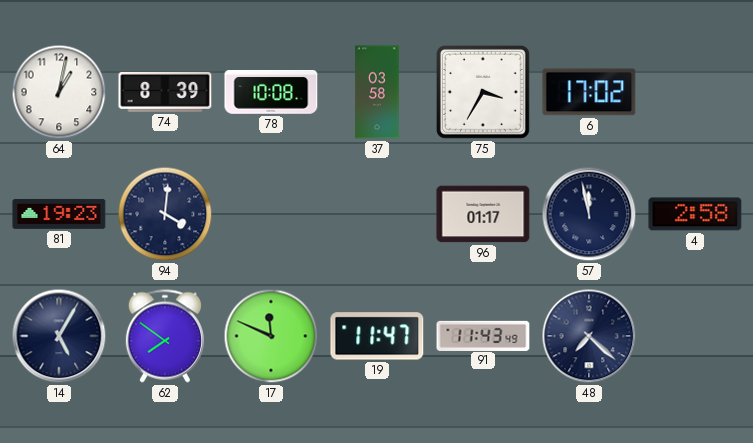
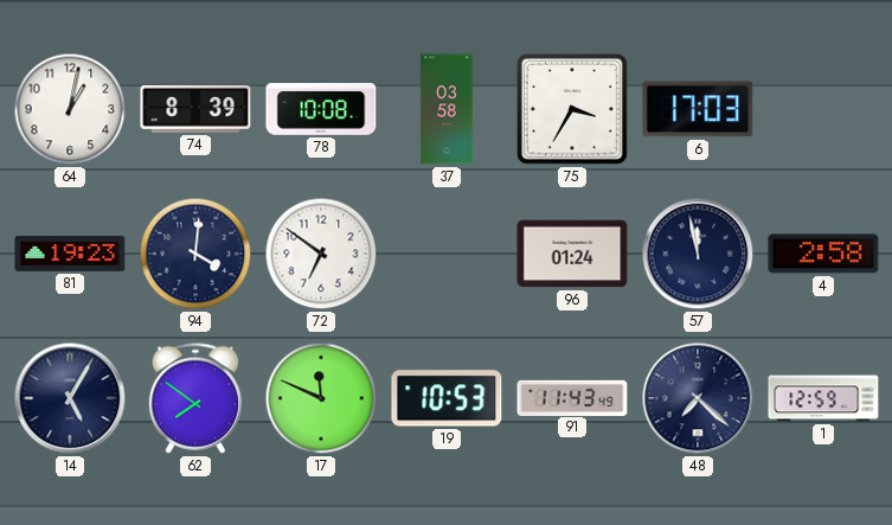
6: 17:02 -> 17:03 (698, 109)
72: none -> 6:51 (321, 254)
96: 01:17 -> 01:24 (572, 254)
19: 11:47 -> 10:53 (447, 398)
1: none -> 12:59 (823, 398)
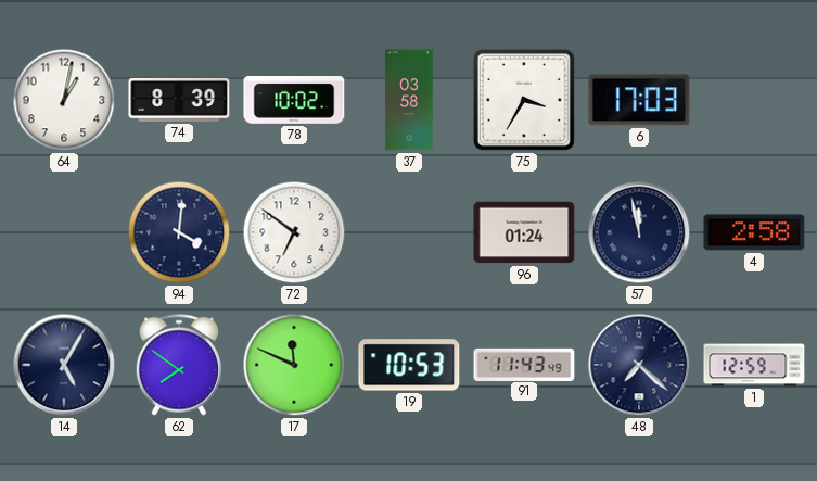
78: 10:08 -> 10:02 (294, 101)
81: 19:23 -> none (70, 254)
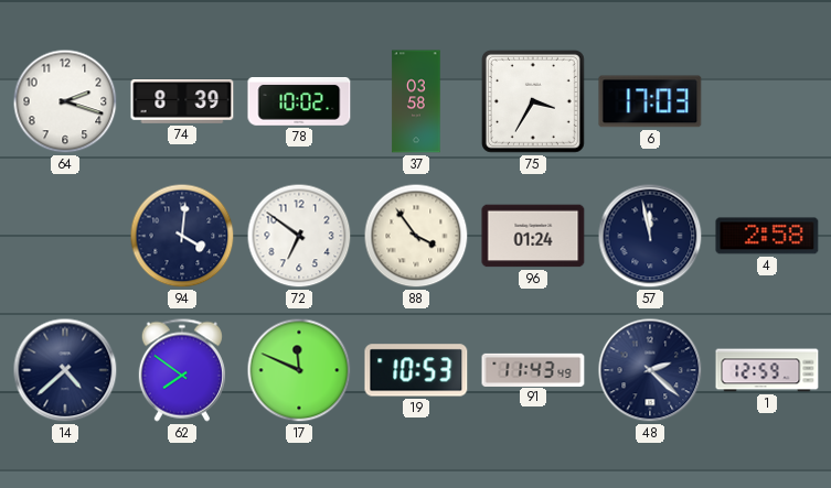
64: 1:02 -> 2:18 (65, 101)
88: none -> 3:54 (416, 236)
14: 5:05 -> 4:38 (65, 370)
48: 7:22 -> 2:22 (650, 370)
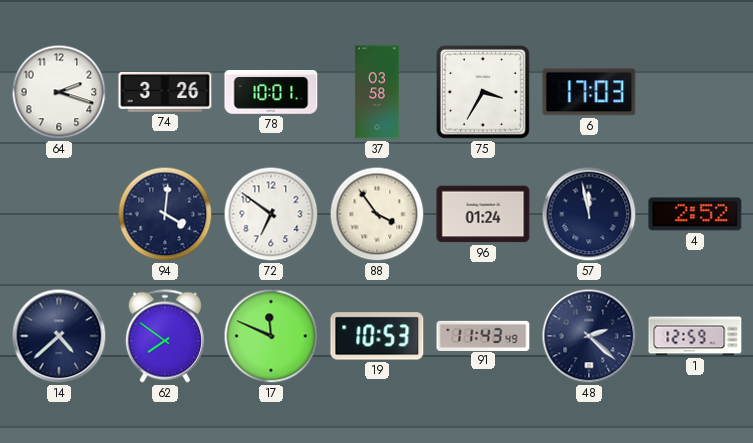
74: 8:39 -> 3:26 (165, 92)
78: 10:02 -> 10:01 (271, 93)
4: 2:58 -> 2:52 (695, 214)
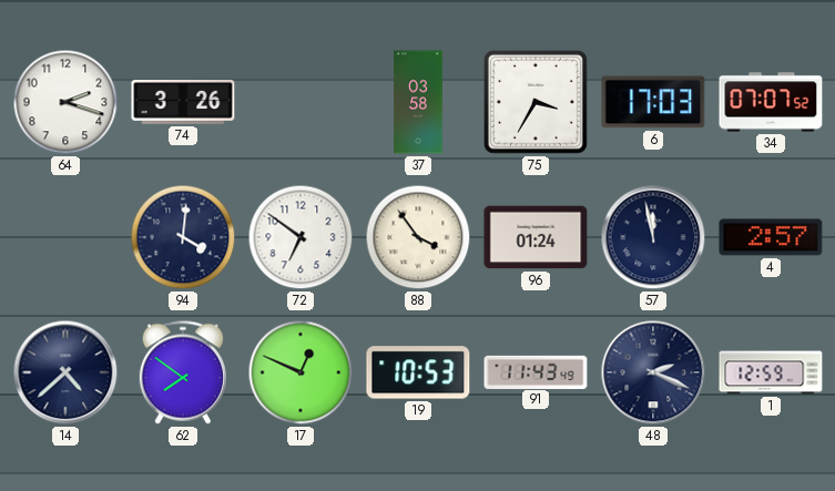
78: 10:01 -> none (271, 93)
34: none -> 07:07 (771, 102)
4: 2:52 -> 2:57 (771, 237)
17: 11:49 -> 12:49 (301, 372)
48: 2:22 -> 2:19 (653, 372)
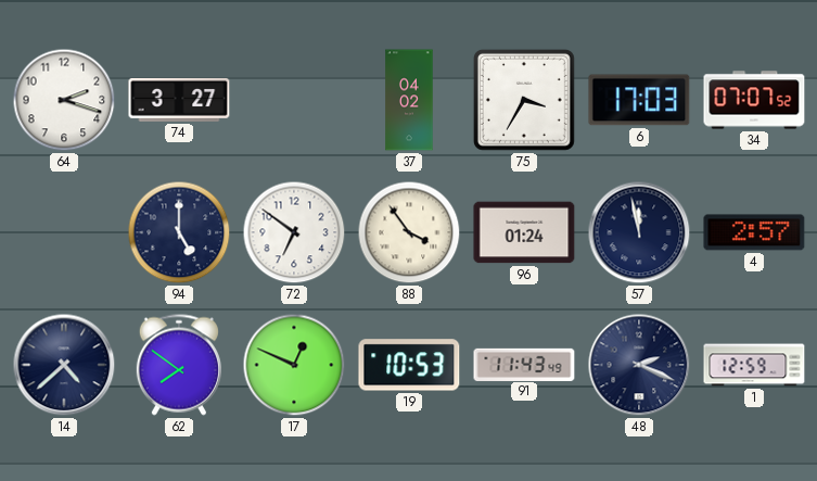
74: 3:26 -> 3:27 (179, 100)
37: 03:58 -> 04:02 (409, 100)
94: 4:01 -> 5:00 (179, 232)
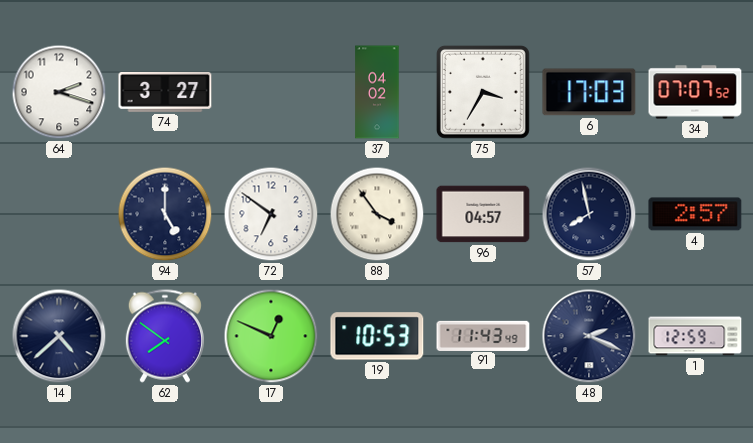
96: 01:24 -> 04:57 (483, 214)
57: 11:58 -> 7:58 (589, 214)
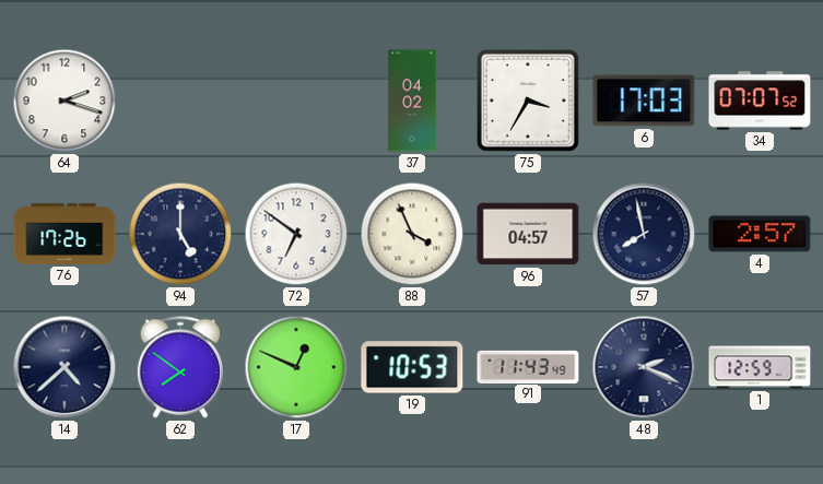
74: 3:27 -> none (165, 92)
76: none -> 17:26 (64, 234)
88: 3:54 -> 3:56 (412, 234)
